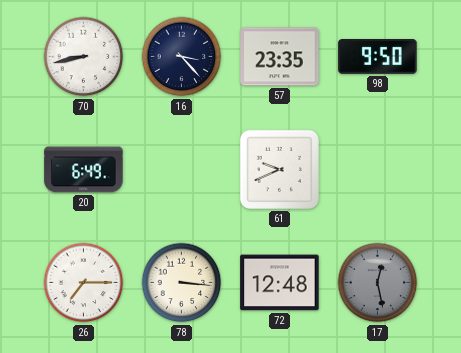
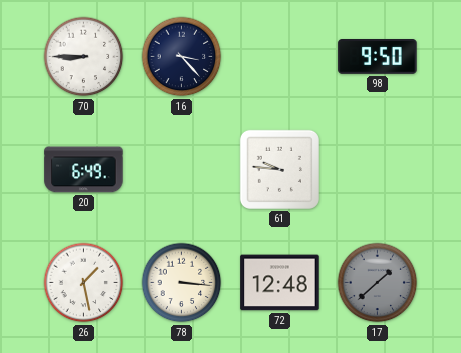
70: 8:43 -> 8:45 (84, 57)
57: 23:35 -> none (280, 57)
61: 9:41 -> 9:46 (279, 169)
26: 7:15 -> 1:28 (84, 283)
17: 12:28 -> 1:38 (378, 283)
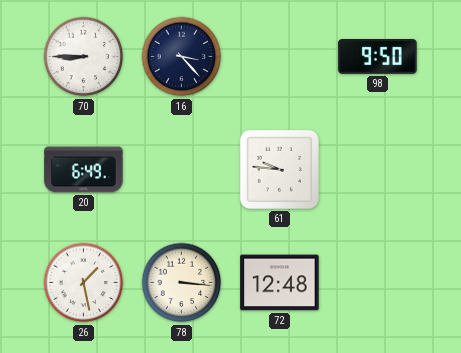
17: 1:38 -> none (378, 283)
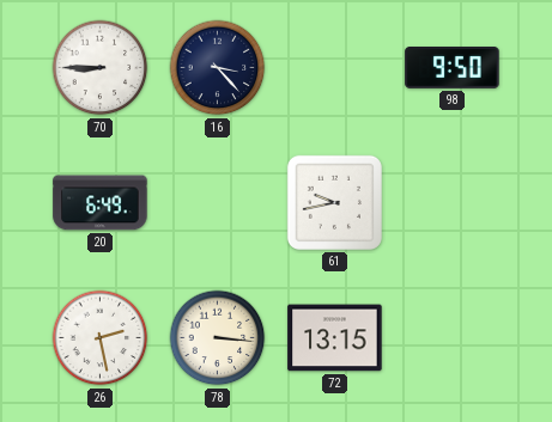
61: 9:46 -> 9:43 (334, 202)
26: 1:28 -> 2:28 (101, 338)
72: 12:48 -> 13:15 (335, 338)
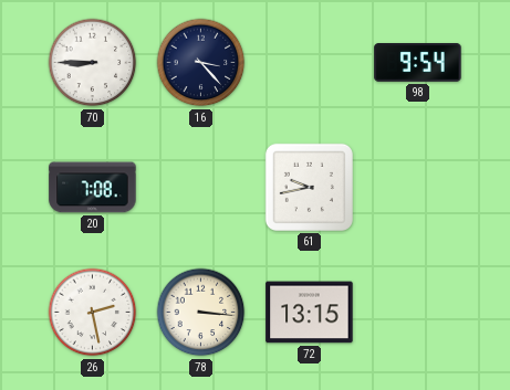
98: 9:50 -> 9:54 (418, 63)
20: 6:49 -> 7:08 (93, 188)
